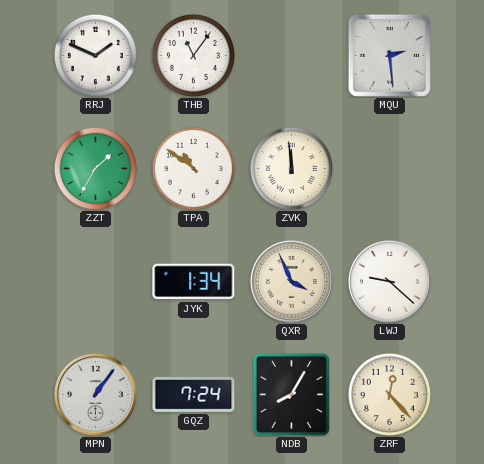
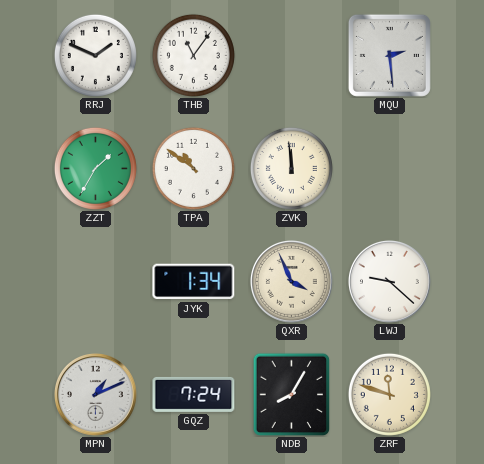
MPN: 1:06 -> 1:11 (95, 394)
ZRF: 12:23 -> 11:48 (389, 394)
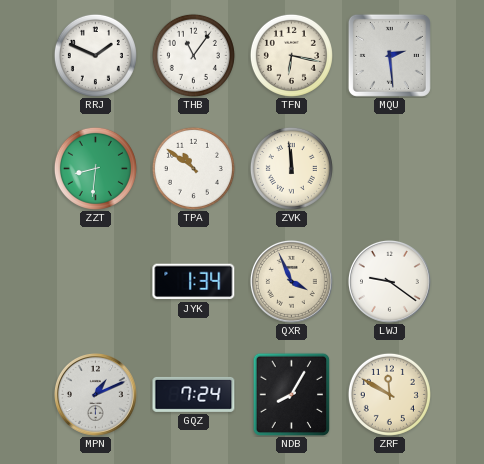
TFN: none -> 6:17 (291, 55)
ZZT: 1:35 -> 8:31 (95, 168)
LWJ: 9:22 -> 9:21 (389, 281)
ZRF: 11:48 -> 11:50 (389, 394)
